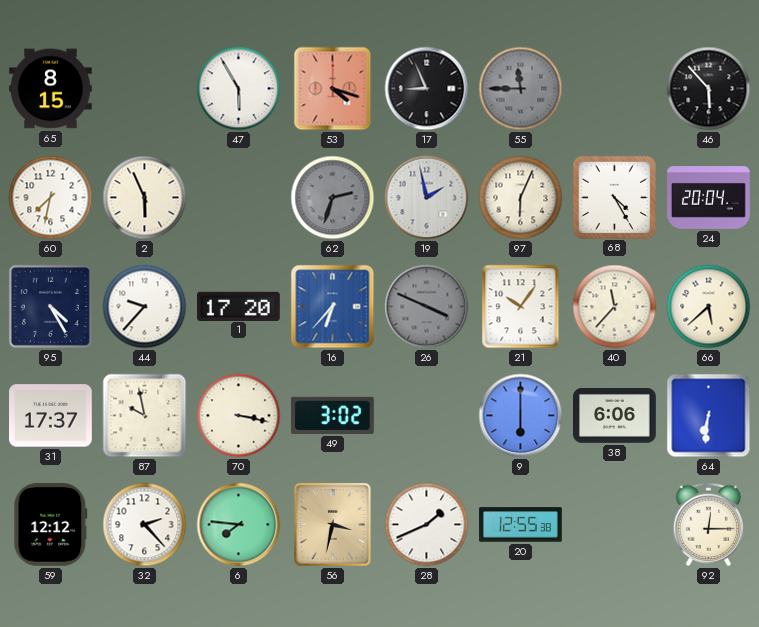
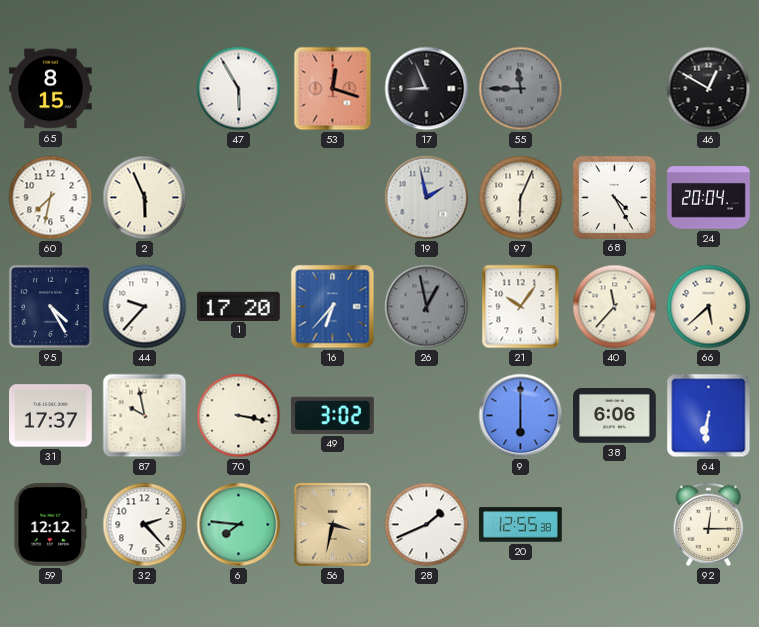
53: 4:18 -> 12:18 (333, 89)
46: 5:53 -> 12:50 (709, 89)
62: 2:33 -> none (333, 198)
26: 3:49 -> 12:58 (427, 307)
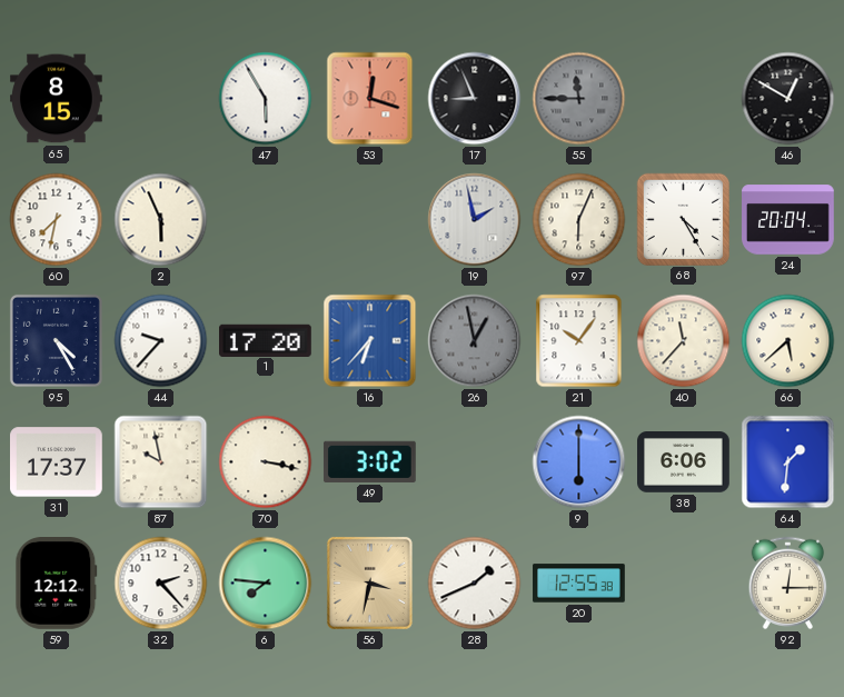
64: 6:31 -> 1:31 (788, 462)
